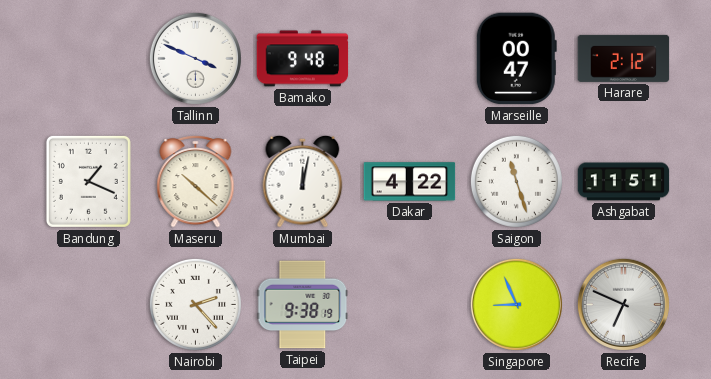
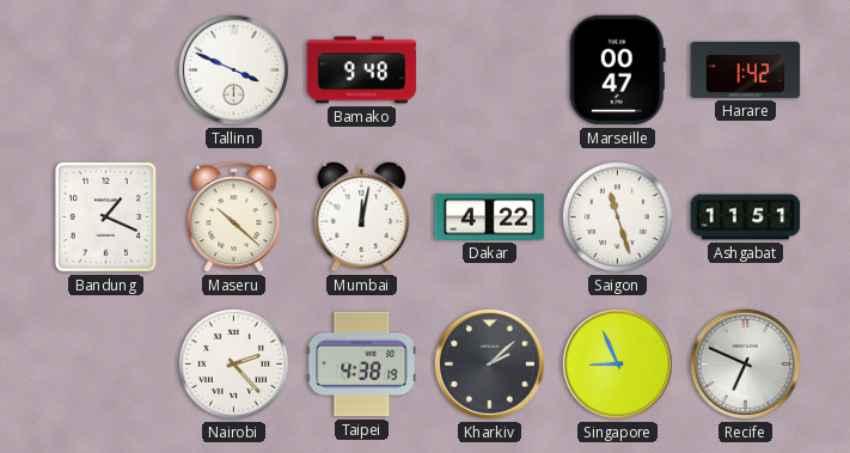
Harare: 2:12 -> 1:42 (746, 69)
Taipei: 9:38 -> 4:38 (362, 365)
Kharkiv: none -> 2:08 (489, 363)
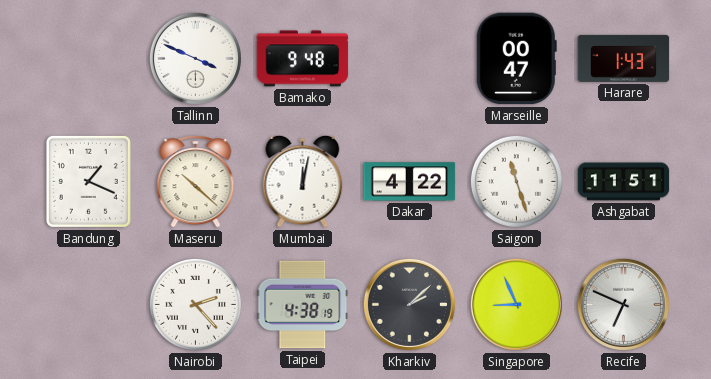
Harare: 1:42 -> 1:43 (624, 58)
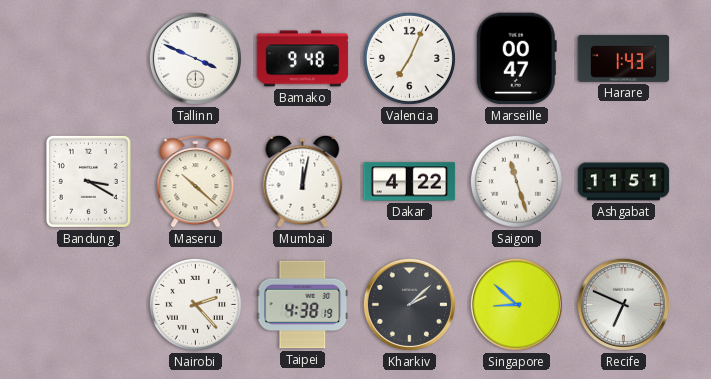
Valencia: none -> 7:04 (409, 58)
Bandung: 1:19 -> 3:20 (88, 181)
Singapore: 8:56 -> 8:52 (516, 304)
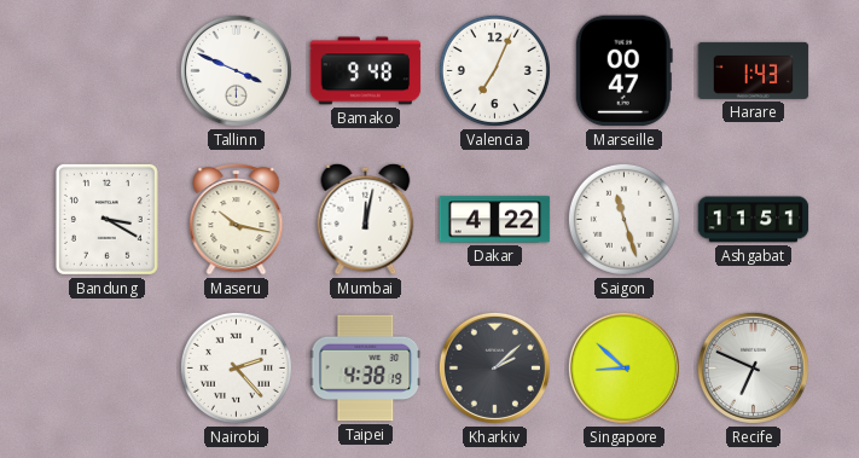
Maseru: 10:22 -> 10:17 (237, 219)
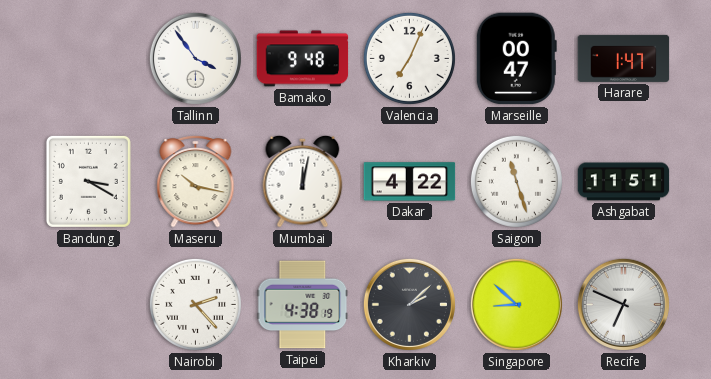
Tallinn: 3:49 -> 3:54 (195, 58)
Harare: 1:43 -> 1:47 (624, 58)
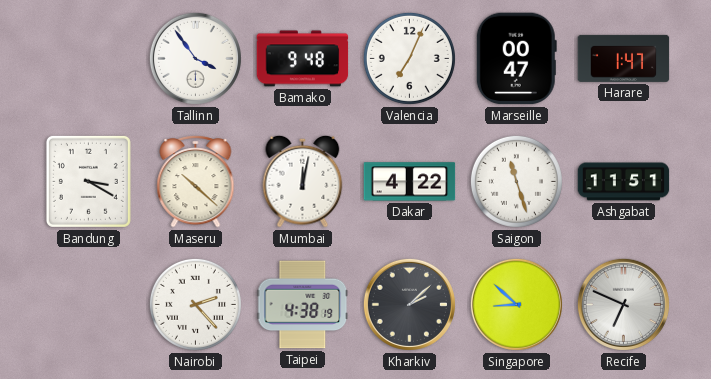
Maseru: 10:17 -> 10:22 (196, 181)
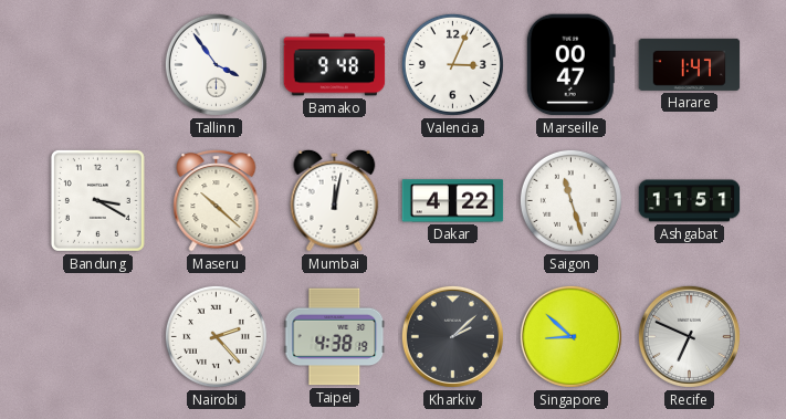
Valencia: 7:04 -> 3:04 (452, 64)
